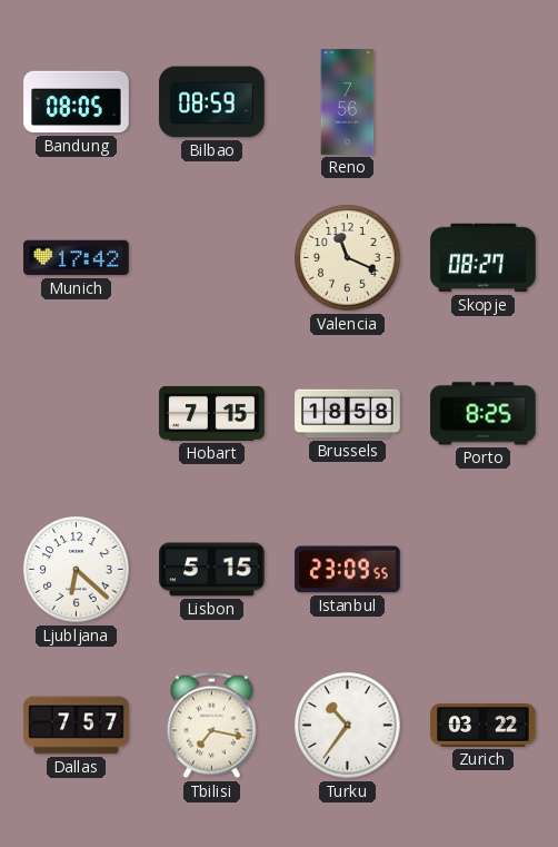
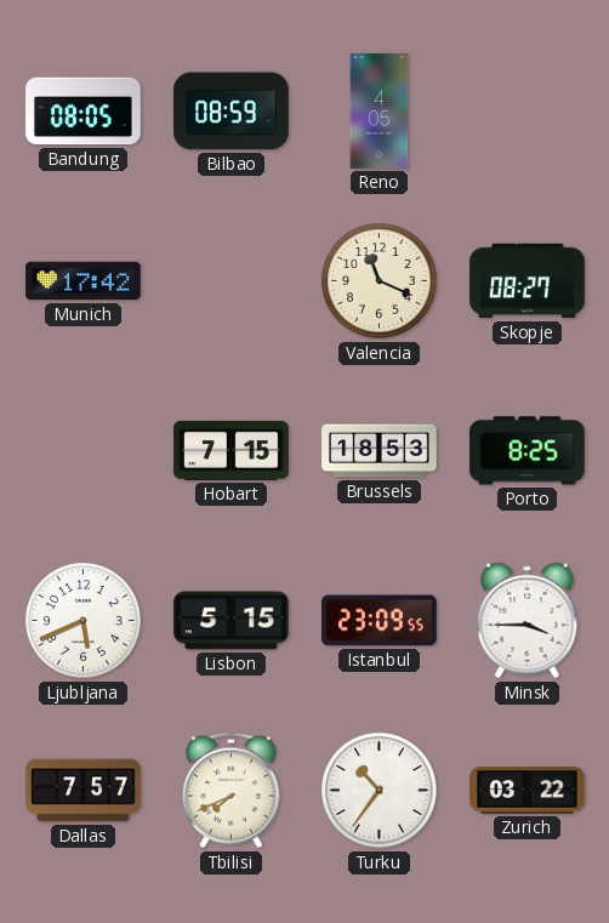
Reno: 7:56 -> 4:05 (380, 112)
Brussels: 18:58 -> 18:53 (380, 451)
Ljubljana: 6:22 -> 5:41 (84, 621)
Minsk: none -> 3:45 (528, 621)
Tbilisi: 7:17 -> 7:41 (232, 791)
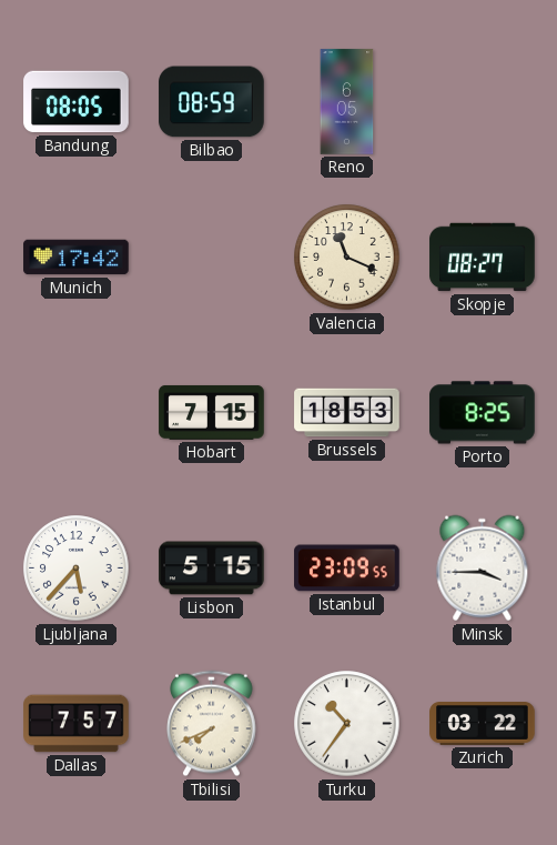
Reno: 4:05 -> 6:05 (347, 102)
Ljubljana: 5:41 -> 5:37 (77, 569)
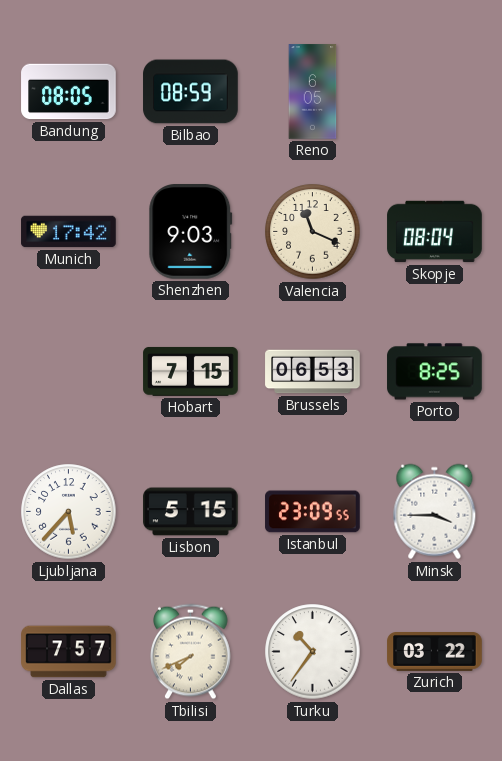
Shenzhen: none -> 9:03 (191, 232)
Skopje: 08:27 -> 08:04 (435, 232)
Brussels: 18:53 -> 06:53 (313, 372)
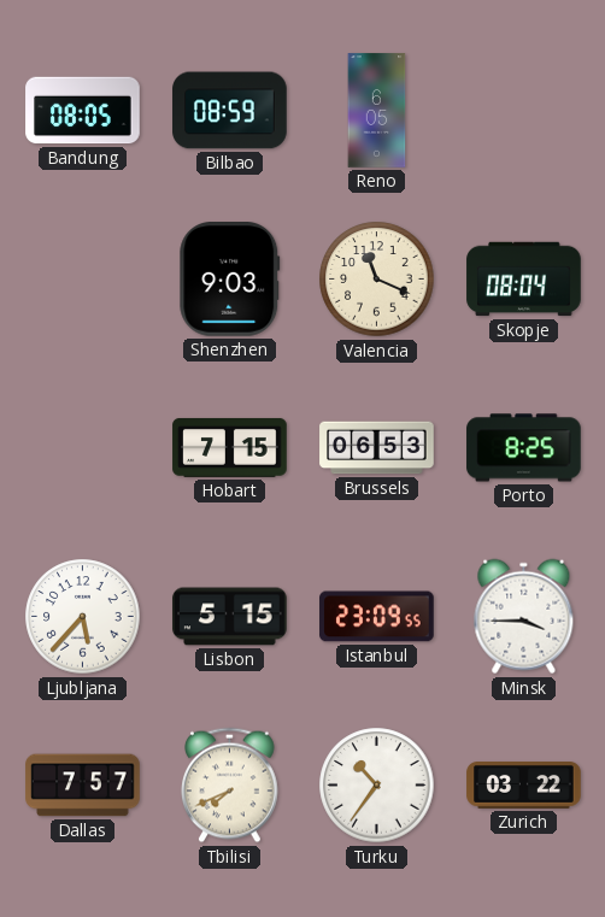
Munich: 17:42 -> none (69, 232)
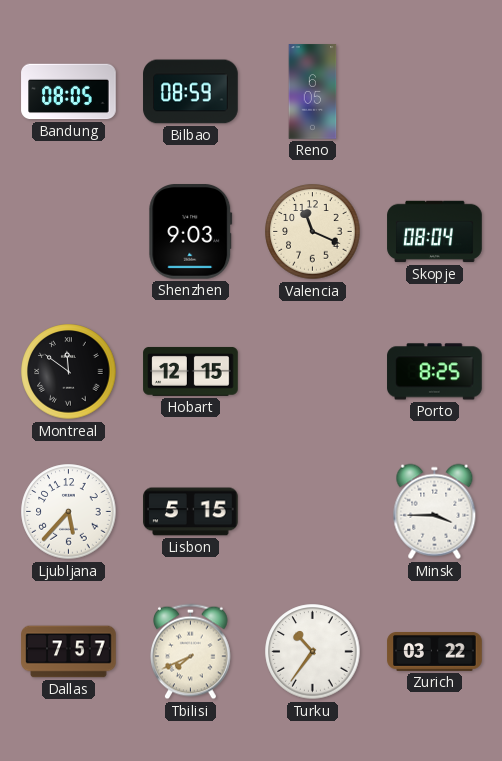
Montreal: none -> 11:51 (69, 372)
Hobart: 7:15 -> 12:15 (191, 371)
Brussels: 06:53 -> none (377, 448)
Istanbul: 23:09 -> none (377, 617)
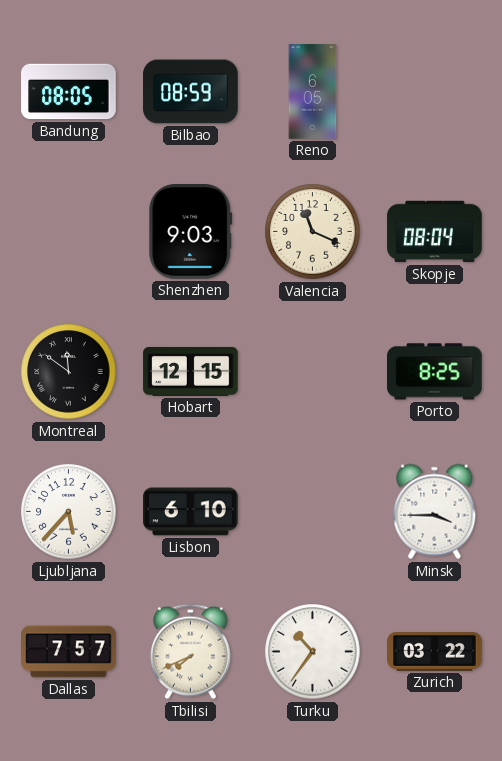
Lisbon: 5:15 -> 6:10 (191, 512)
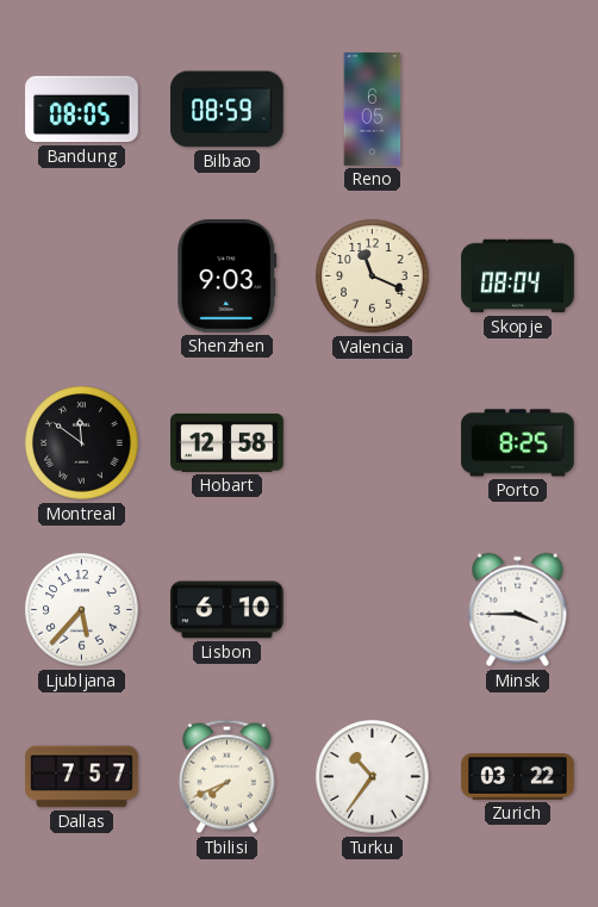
Hobart: 12:15 -> 12:58 (228, 442)
